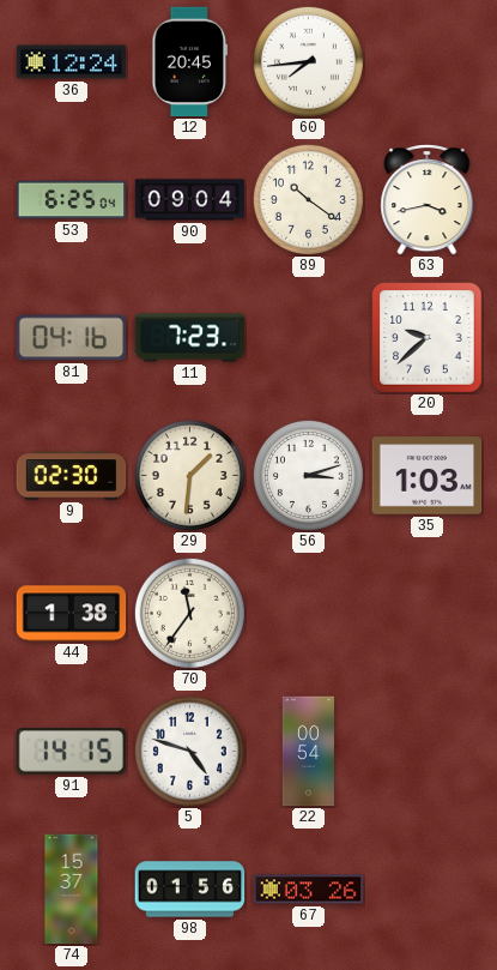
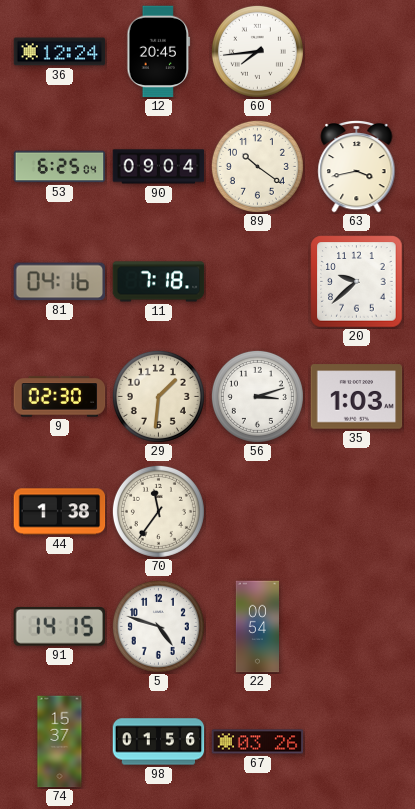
11: 7:23 -> 7:18 (159, 282)
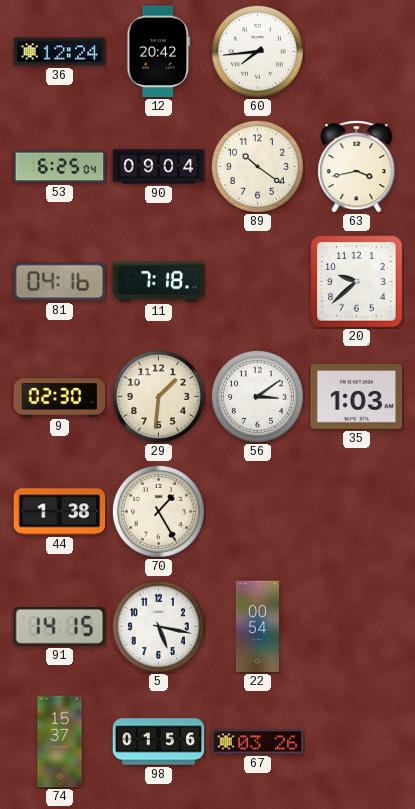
12: 20:45 -> 20:42 (159, 52)
56: 3:12 -> 3:09 (257, 396)
70: 11:36 -> 1:25 (158, 511)
5: 4:48 -> 5:17 (158, 626)
